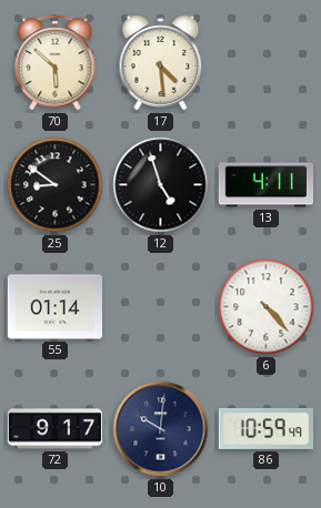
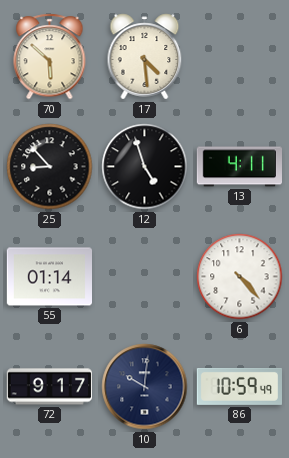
25: 8:51 -> 8:53 (50, 167)
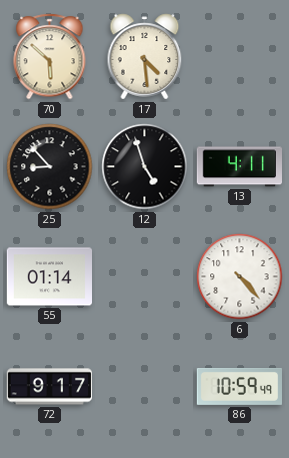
10: 10:01 -> none (145, 387)
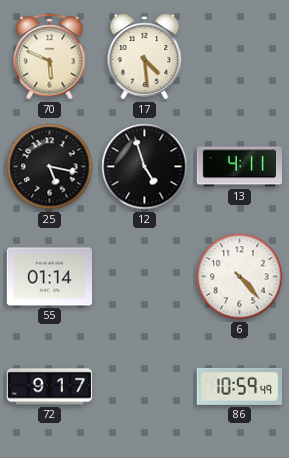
70: 5:52 -> 5:49 (50, 57)
25: 8:53 -> 5:17 (50, 167)
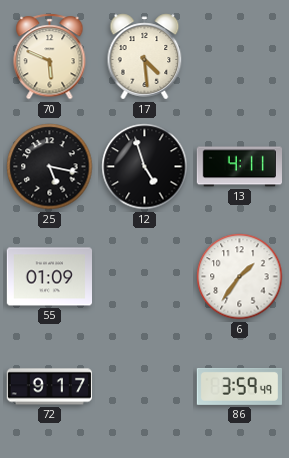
55: 01:14 -> 01:09 (49, 277)
6: 4:23 -> 1:36 (240, 277)
86: 10:59 -> 3:59 (239, 386)
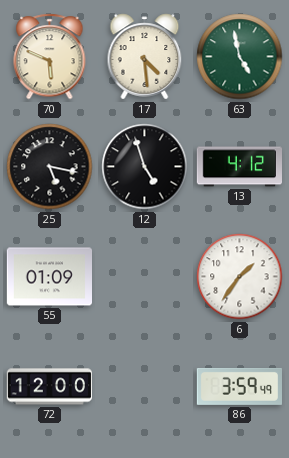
63: none -> 4:58 (240, 57)
13: 4:11 -> 4:12 (239, 167)
72: 9:17 -> 12:00 (49, 387)
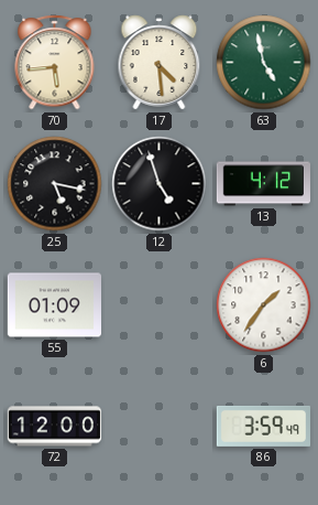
70: 5:49 -> 5:44 (55, 63)
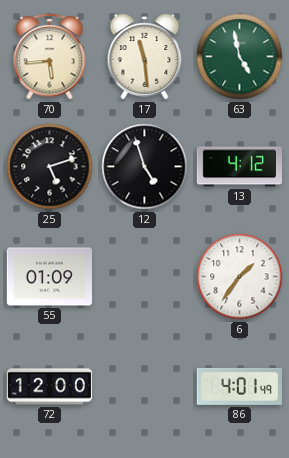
17: 4:29 -> 11:29 (145, 57)
25: 5:17 -> 5:12 (50, 167)
86: 3:59 -> 4:01 (239, 386)
